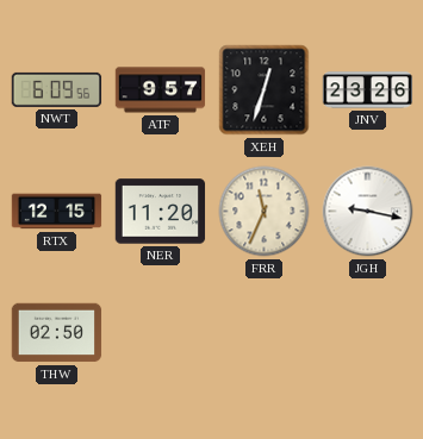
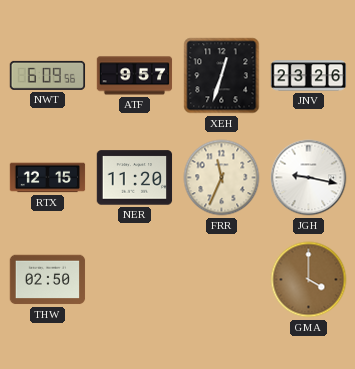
GMA: none -> 4:00 (309, 280)
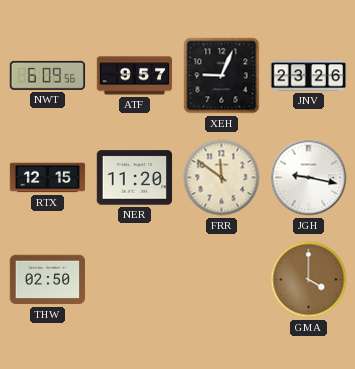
XEH: 12:33 -> 9:04 (222, 76)
FRR: 11:34 -> 11:51 (222, 178)
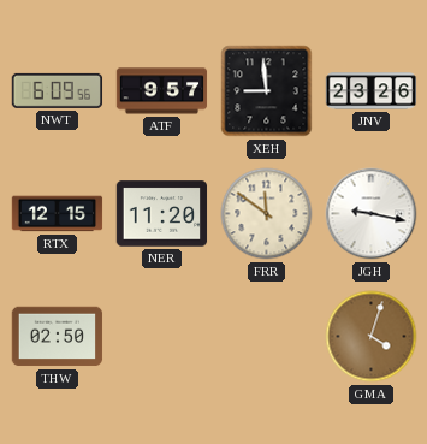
XEH: 9:04 -> 8:59 (267, 91)
GMA: 4:00 -> 4:03 (372, 337)
